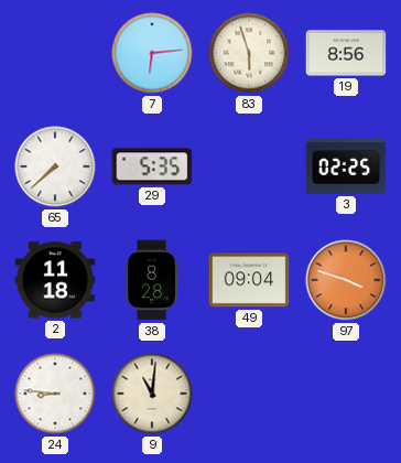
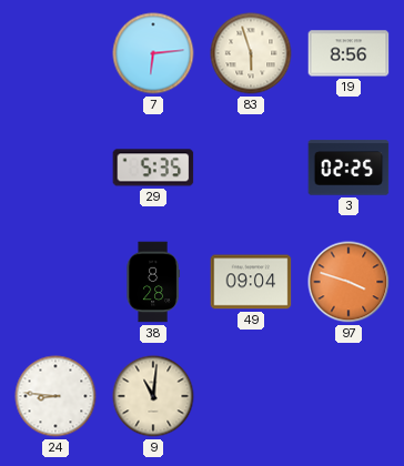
65: 7:38 -> none (55, 166)
2: 11:18 -> none (55, 280)
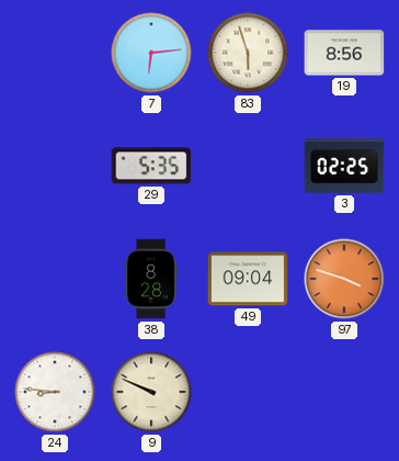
9: 11:01 -> 9:49 (151, 392)
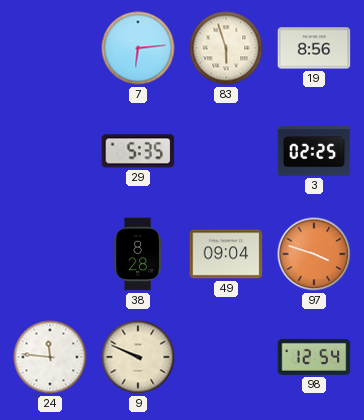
24: 8:46 -> 11:46 (50, 357)
98: none -> 12:54 (314, 357)
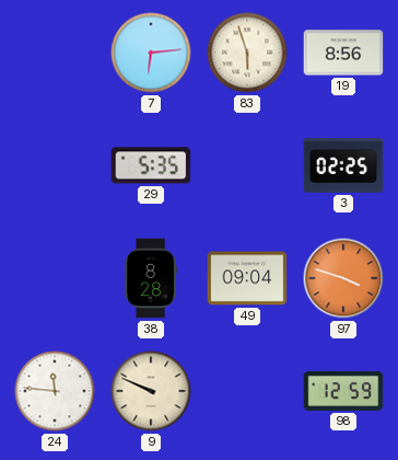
98: 12:54 -> 12:59 (343, 391)
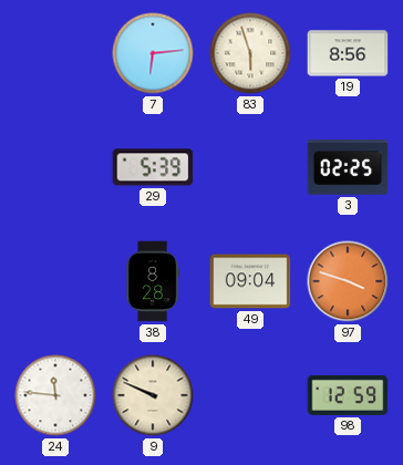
29: 5:35 -> 5:39 (153, 167)
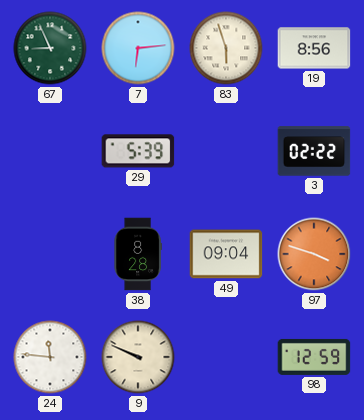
67: none -> 8:56 (50, 48)
3: 02:25 -> 02:22 (314, 151)
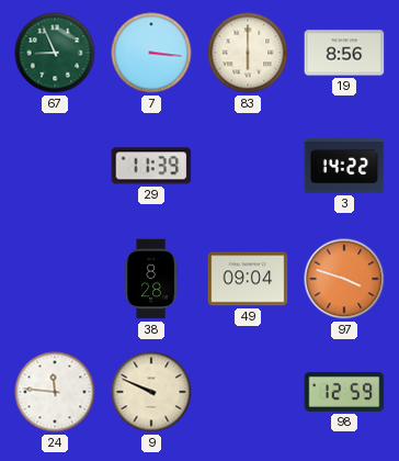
7: 6:14 -> 3:16 (151, 53)
83: 5:57 -> 6:00 (248, 53)
29: 5:39 -> 11:39 (151, 166)
3: 02:22 -> 14:22 (344, 166)
